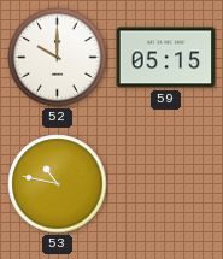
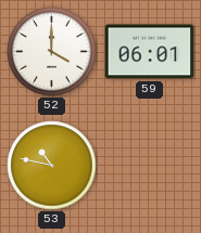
52: 10:00 -> 4:00 (52, 52)
59: 05:15 -> 06:01 (150, 52)
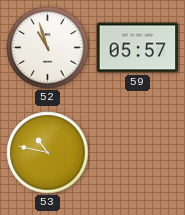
52: 4:00 -> 10:57 (48, 48)
59: 06:01 -> 05:57 (138, 48)
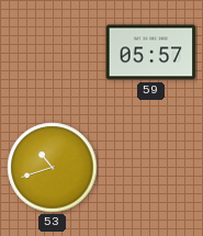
52: 10:57 -> none (48, 48)
53: 10:47 -> 10:42 (53, 168)
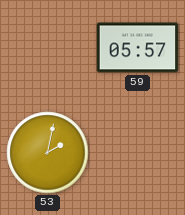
53: 10:42 -> 2:02 (48, 153)
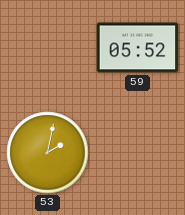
59: 05:57 -> 05:52 (138, 48)
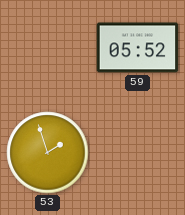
53: 2:02 -> 1:57 (48, 153)
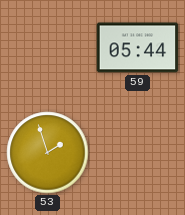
59: 05:52 -> 05:44 (138, 48)
